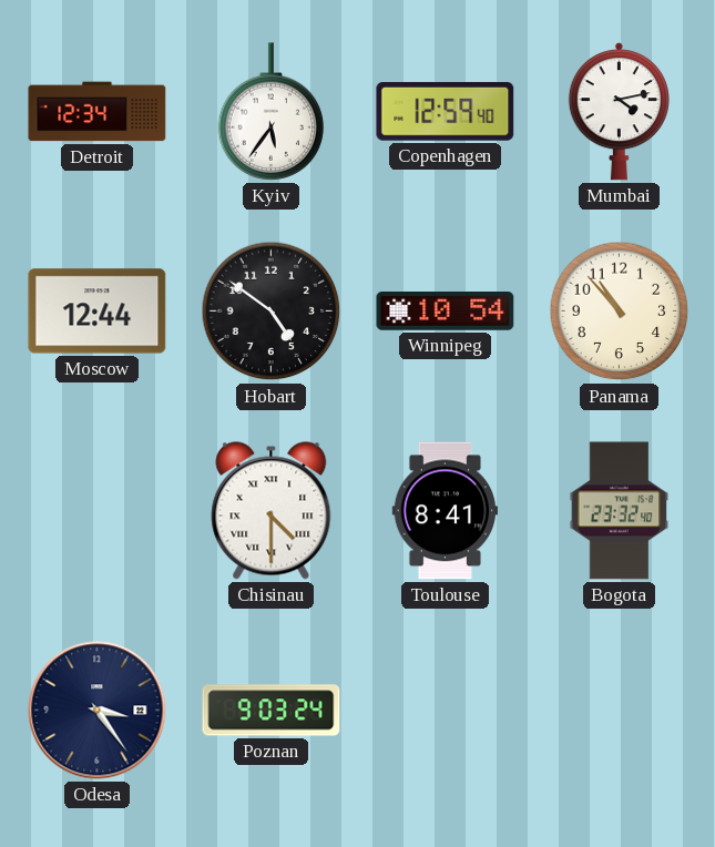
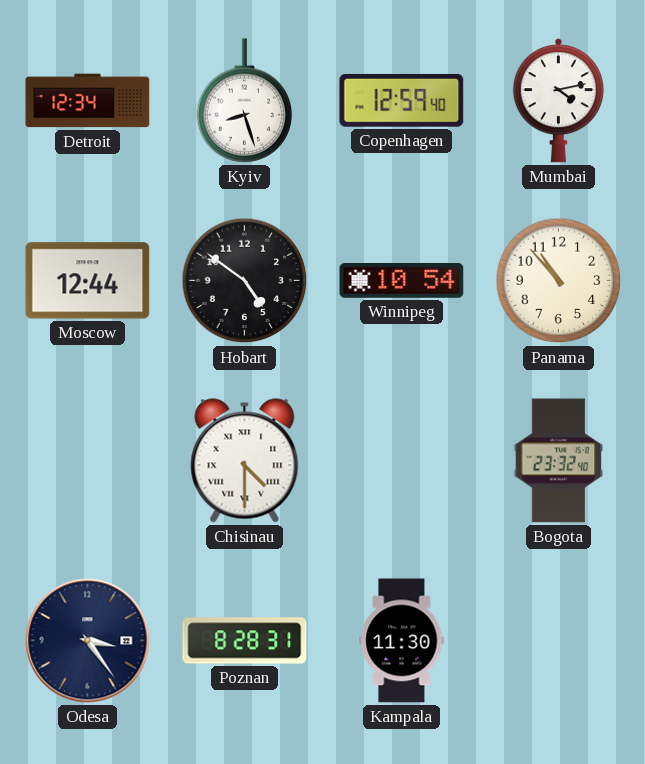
Kyiv: 5:36 -> 8:27 (245, 101)
Toulouse: 8:41 -> none (445, 511)
Poznan: 9:03 -> 8:28 (245, 641)
Kampala: none -> 11:30 (402, 641)
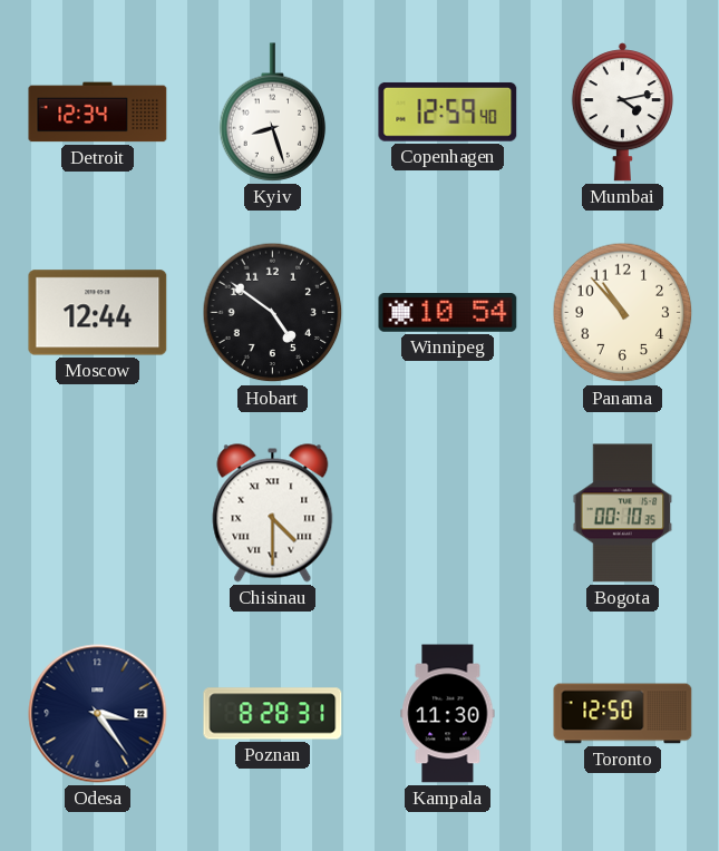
Bogota: 23:32 -> 00:10 (623, 513)
Toronto: none -> 12:50 (623, 714)
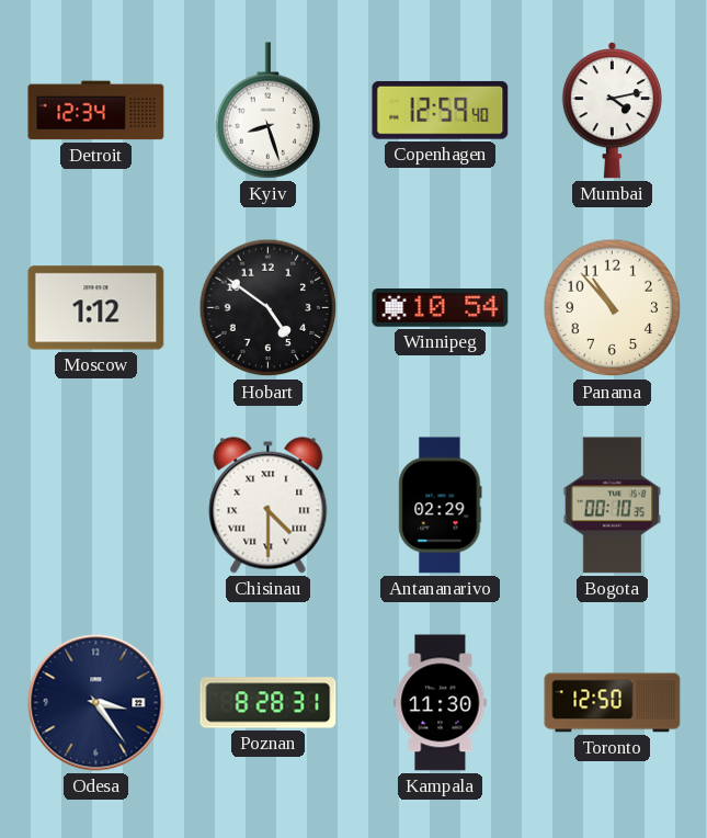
Moscow: 12:44 -> 1:12 (96, 308)
Antananarivo: none -> 02:29 (441, 506)
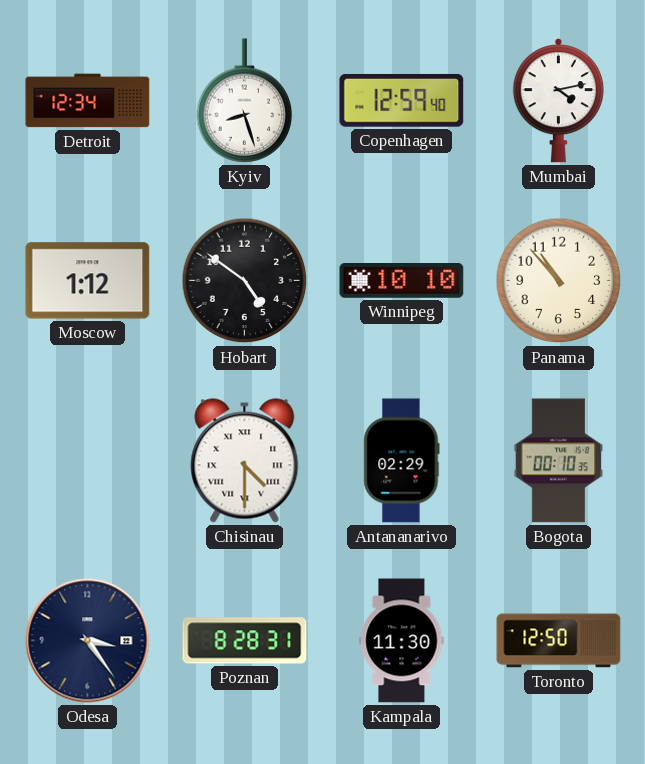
Winnipeg: 10:54 -> 10:10 (402, 281)
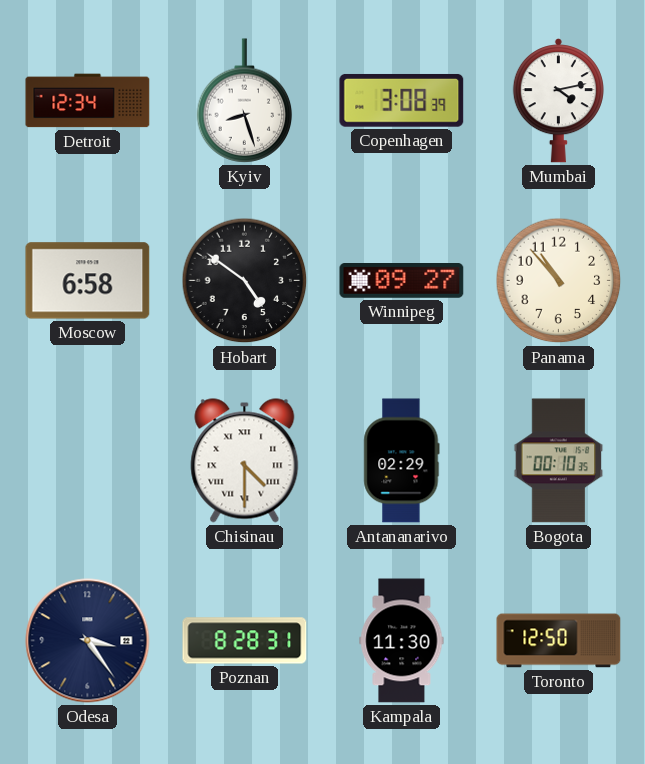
Copenhagen: 12:59 -> 3:08 (402, 100)
Moscow: 1:12 -> 6:58 (88, 281)
Winnipeg: 10:10 -> 09:27 (402, 281)
